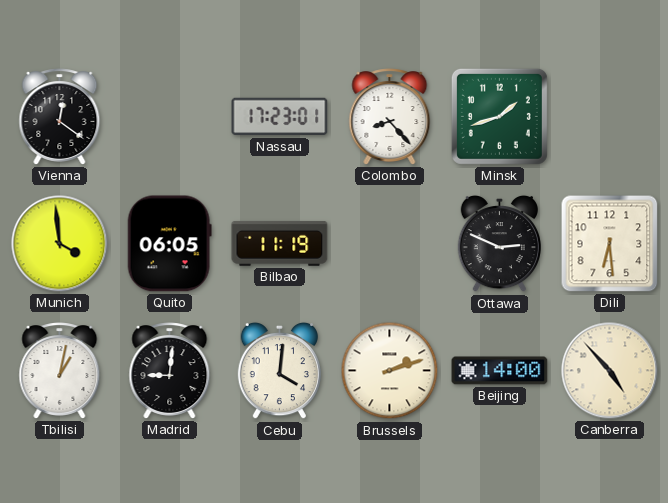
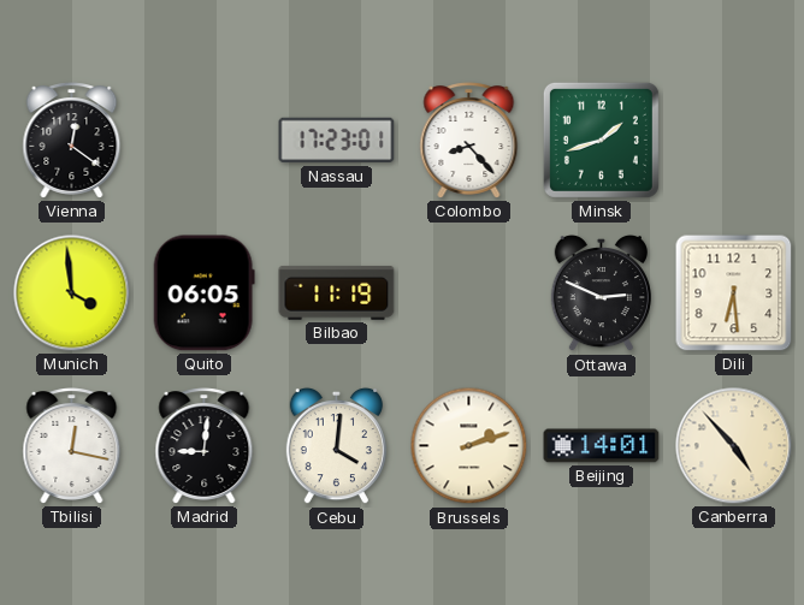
Tbilisi: 1:02 -> 12:17 (72, 446)
Beijing: 14:00 -> 14:01 (602, 446)
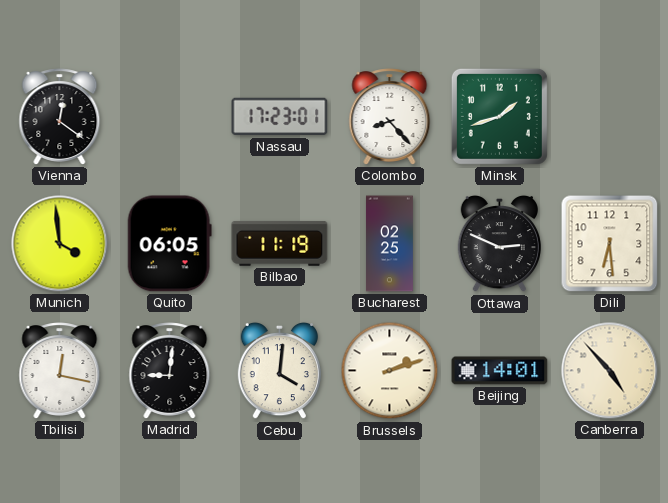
Bucharest: none -> 02:25 (389, 244)
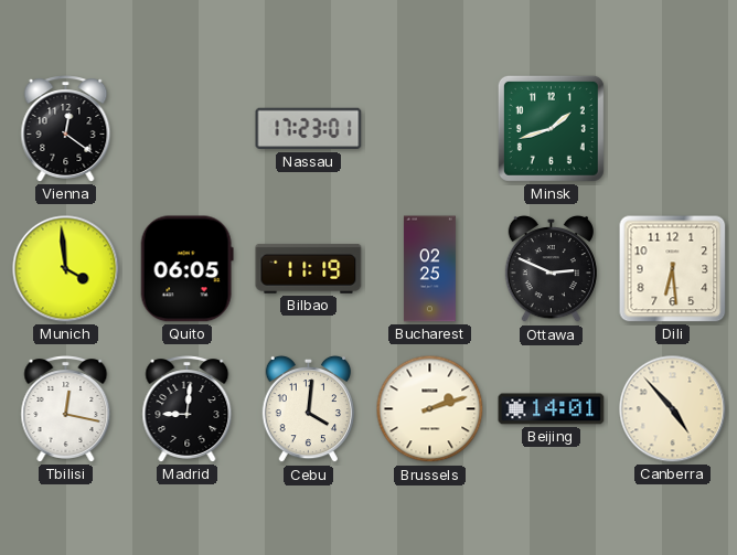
Colombo: 8:23 -> none (390, 117)
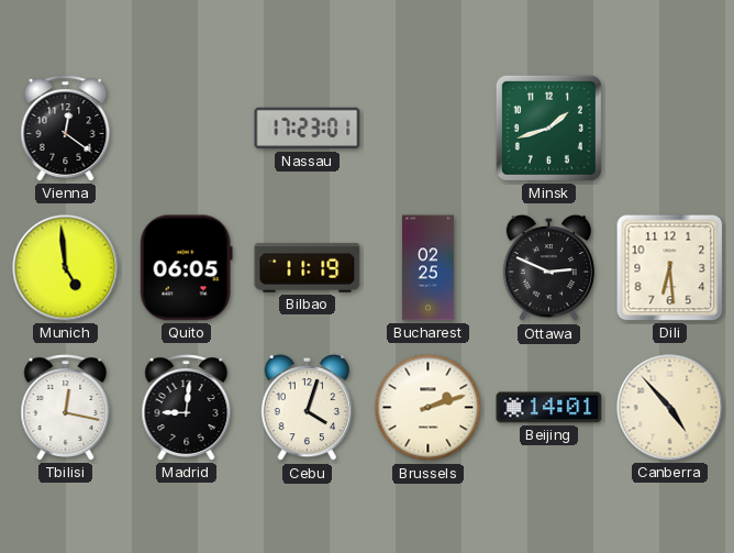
Munich: 3:59 -> 4:59 (66, 268)
Cebu: 4:01 -> 4:03 (307, 408)
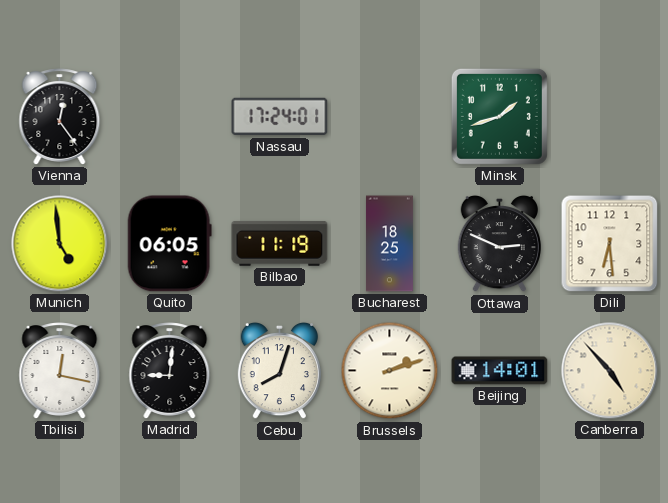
Vienna: 12:21 -> 12:24 (60, 117)
Nassau: 17:23 -> 17:24 (280, 117)
Bucharest: 02:25 -> 18:25 (389, 244)
Cebu: 4:03 -> 8:03 (279, 371)
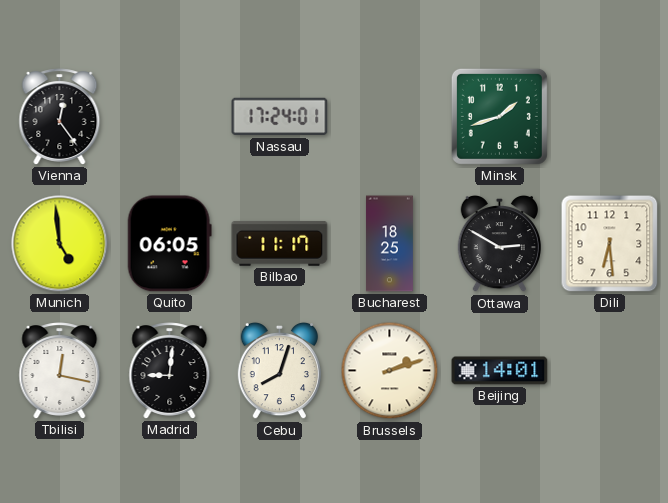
Bilbao: 11:19 -> 11:17 (280, 243)
Ottawa: 2:49 -> 2:50 (499, 244)
Canberra: 4:53 -> none (610, 371)
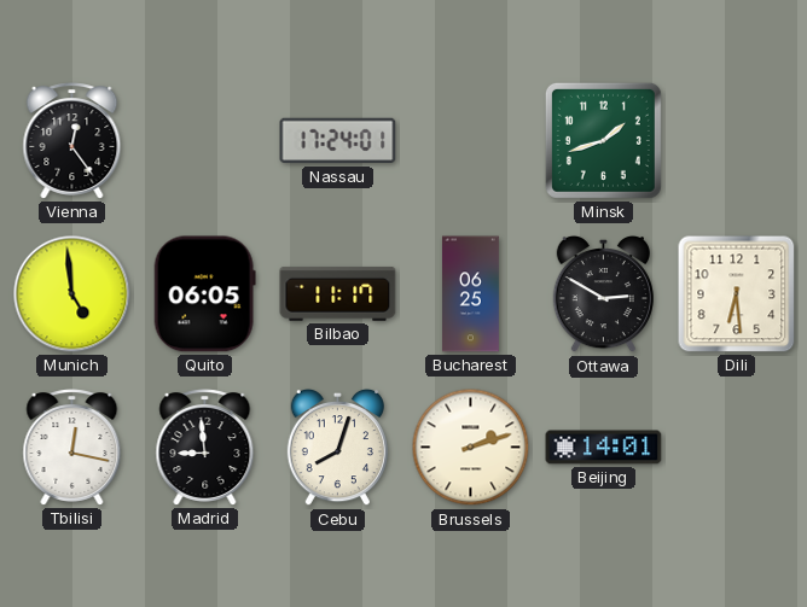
Bucharest: 18:25 -> 06:25 (470, 294)
Madrid: 9:01 -> 8:59 (205, 448)
